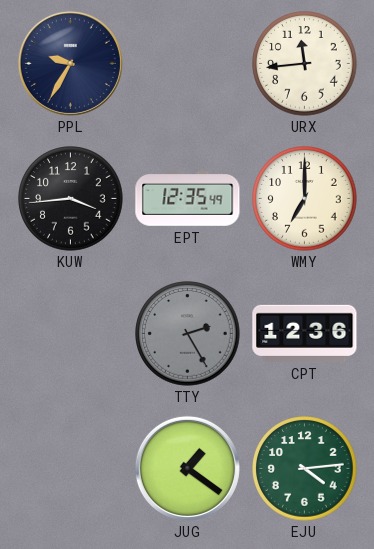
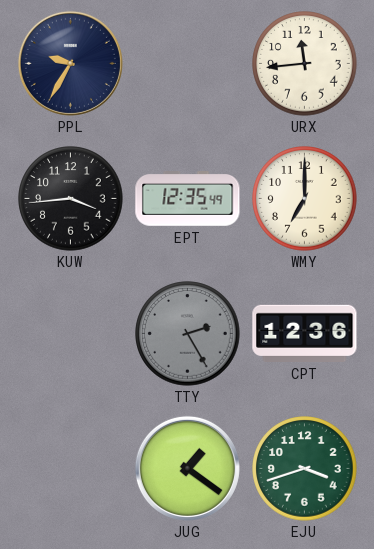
EJU: 4:14 -> 3:42 (305, 469)
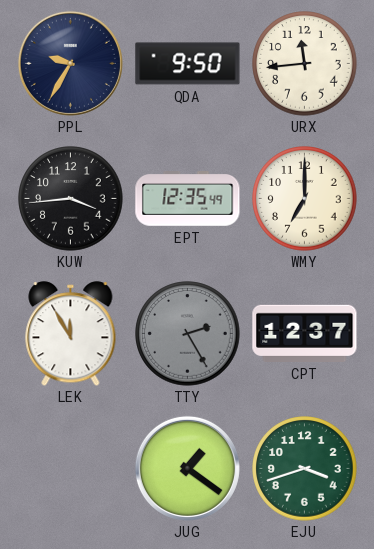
QDA: none -> 9:50 (188, 64)
LEK: none -> 11:55 (71, 334)
CPT: 12:36 -> 12:37 (305, 333)
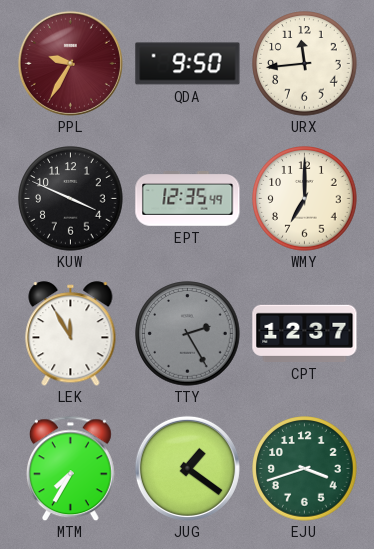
PPL dial: navy -> burgundy (70, 63)
KUW: 3:44 -> 3:49 (71, 199)
MTM: none -> 7:35 (70, 468)
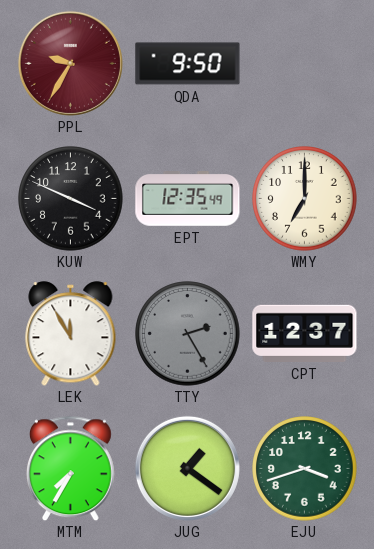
URX: 11:44 -> none (305, 64)
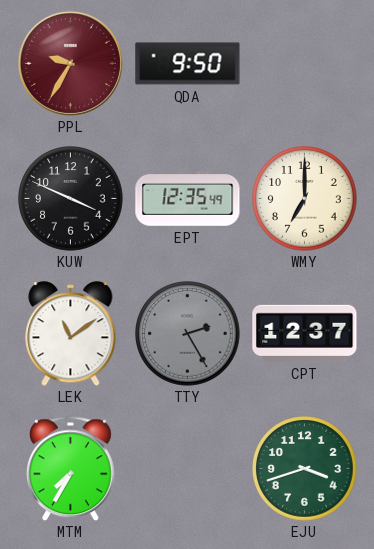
LEK: 11:55 -> 11:09 (71, 334)
JUG: 1:21 -> none (187, 468)
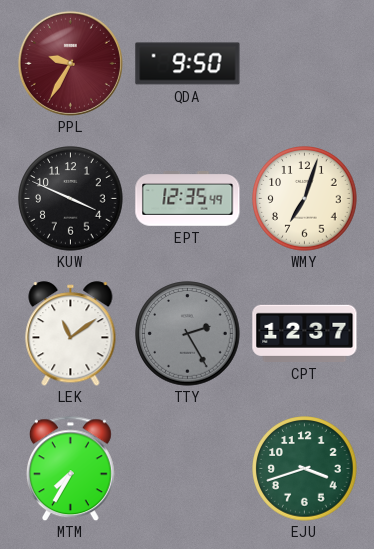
WMY: 7:00 -> 7:03 (305, 199)
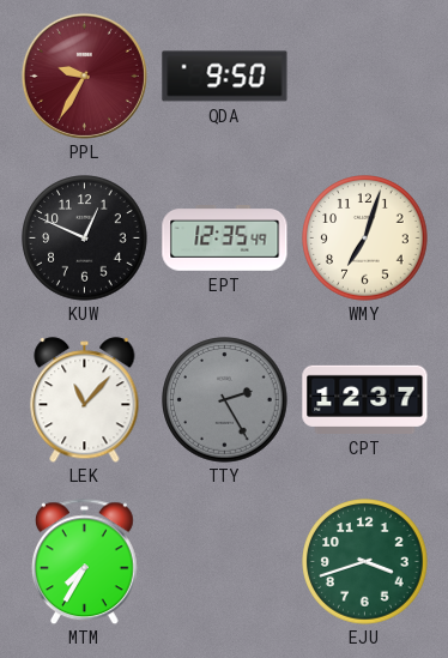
KUW: 3:49 -> 12:49 (85, 239)
LEK: 11:09 -> 11:07 (85, 400)
